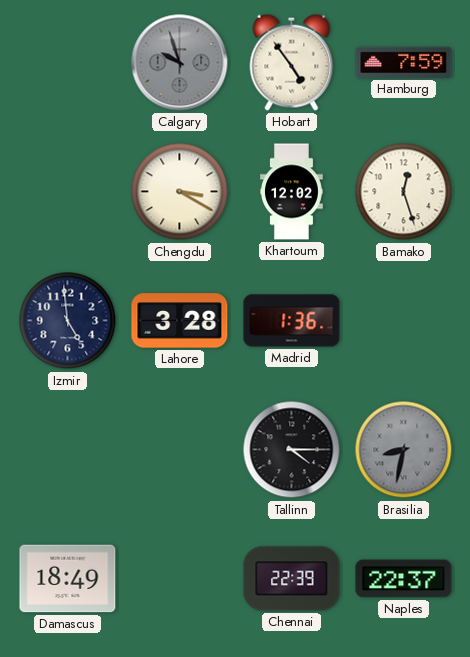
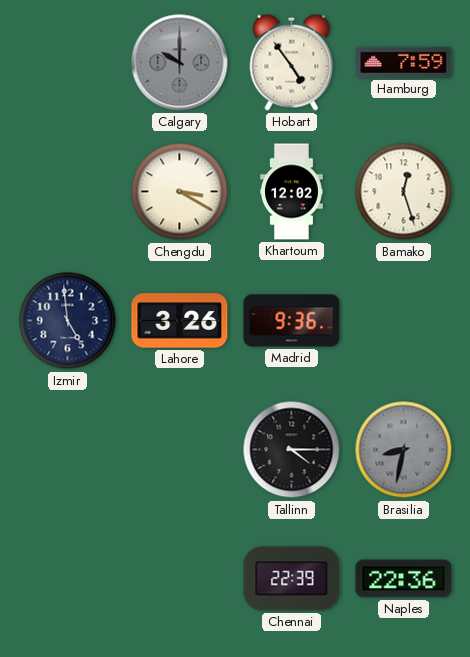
Calgary: 9:57 -> 10:00 (180, 63)
Lahore: 3:28 -> 3:26 (180, 321)
Madrid: 1:36 -> 9:36 (292, 321)
Damascus: 18:49 -> none (68, 579)
Naples: 22:37 -> 22:36 (404, 579)
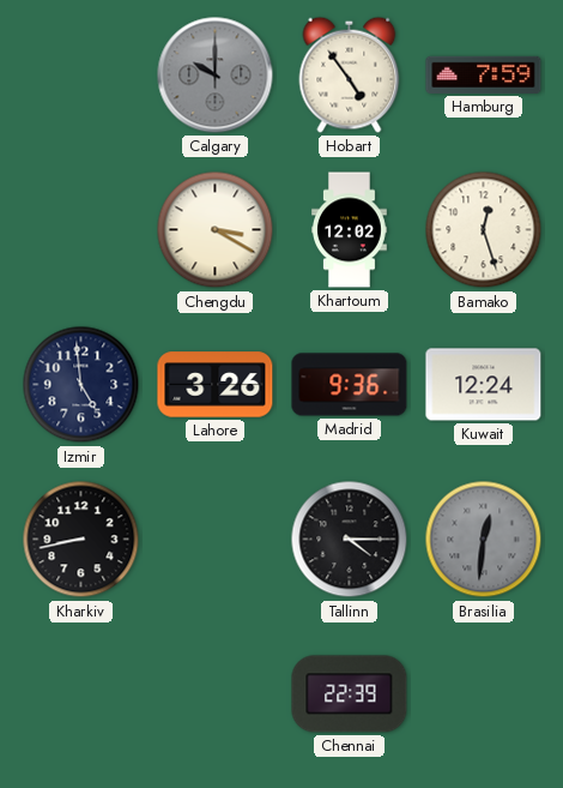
Kuwait: none -> 12:24 (484, 385)
Kharkiv: none -> 8:43 (81, 540)
Brasilia: 8:32 -> 12:31 (484, 540)
Naples: 22:36 -> none (404, 579)
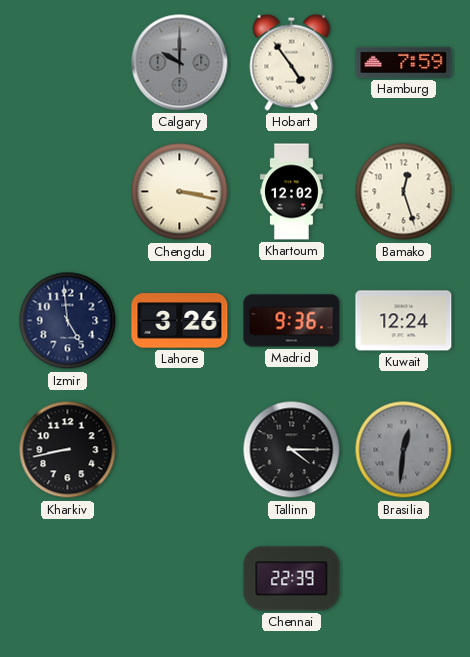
Chengdu: 3:20 -> 3:17 (180, 192)
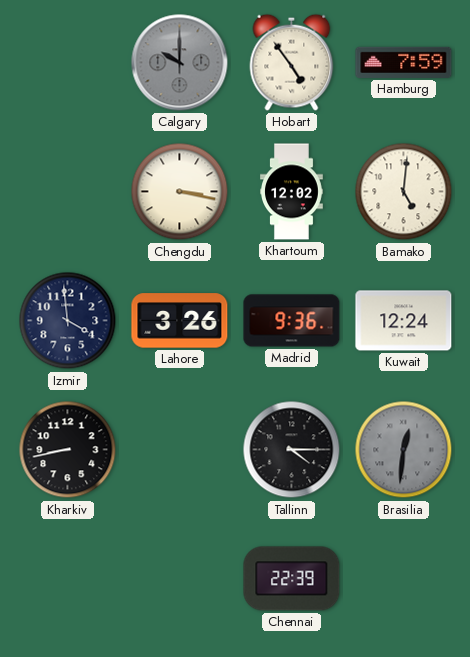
Bamako: 12:27 -> 5:01 (404, 192)
Izmir: 4:59 -> 3:59 (68, 321)
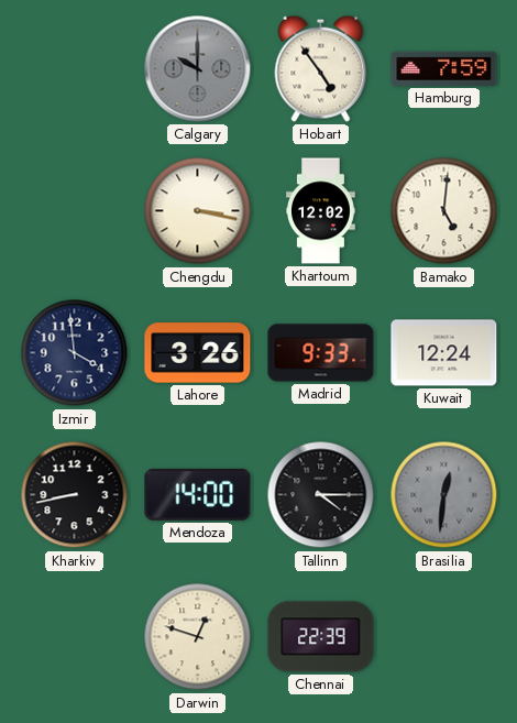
Madrid: 9:36 -> 9:33 (321, 353)
Mendoza: none -> 14:00 (198, 494)
Darwin: none -> 12:48 (198, 637)
